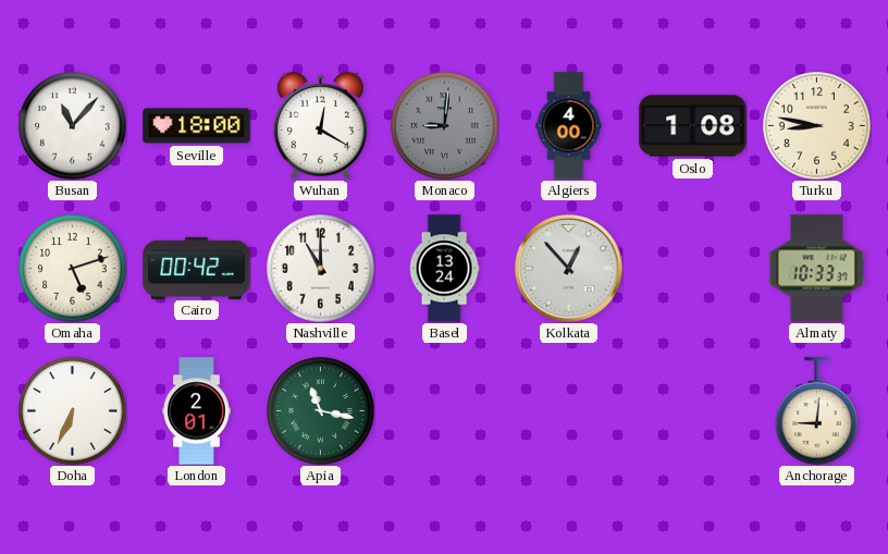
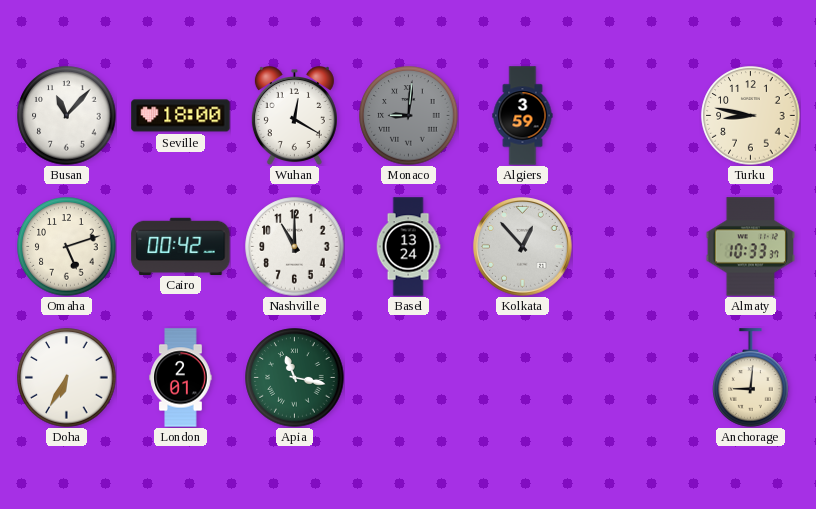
Algiers: 4:00 -> 3:59 (523, 116)
Oslo: 1:08 -> none (693, 126)
Doha: 6:34 -> 6:35 (67, 378)
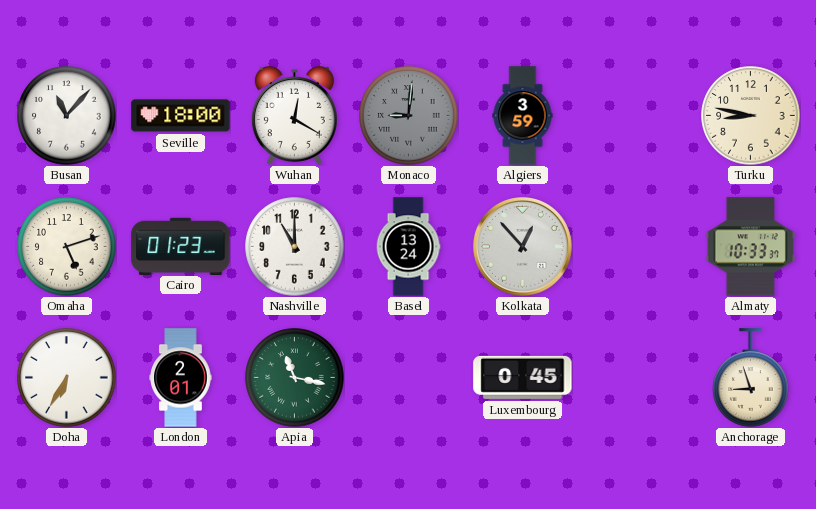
Cairo: 00:42 -> 01:23 (181, 246)
Luxembourg: none -> 0:45 (523, 377)
Anchorage: 9:01 -> 8:57 (751, 378)
